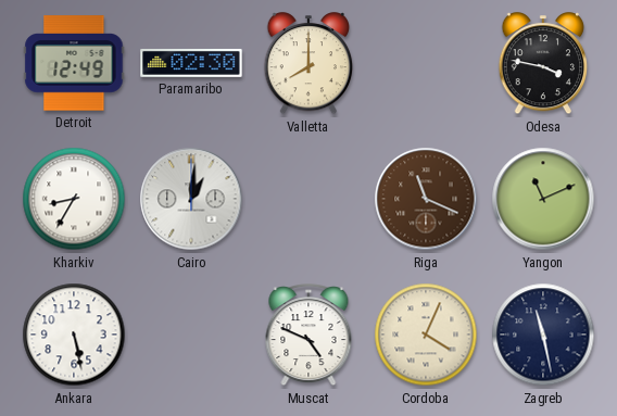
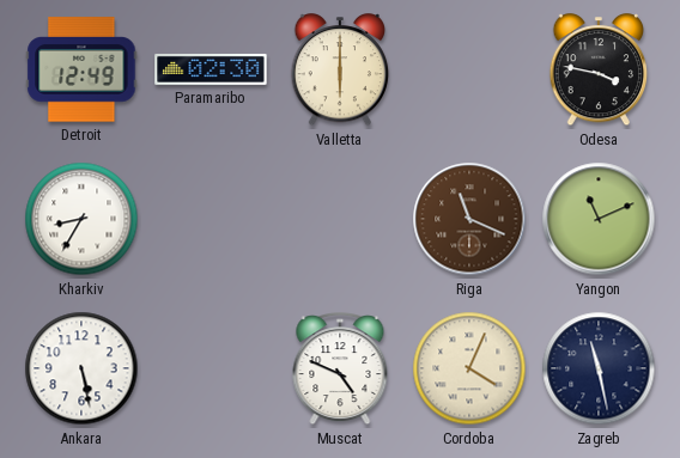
Valletta: 8:00 -> 6:00 (340, 71)
Cairo: 1:01 -> none (191, 199)
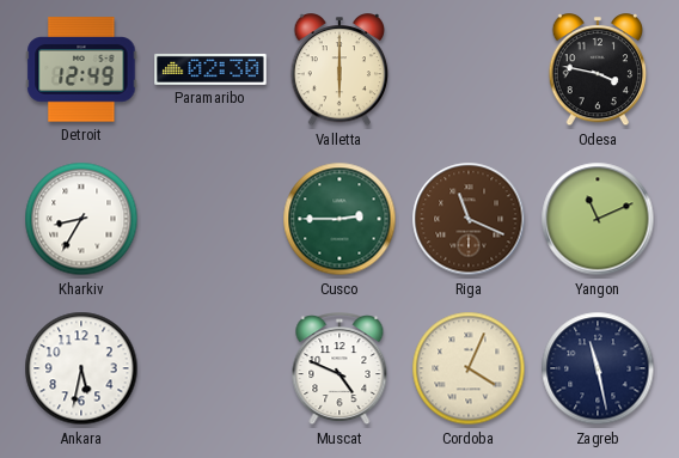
Cusco: none -> 2:45 (339, 219)
Ankara: 5:28 -> 5:32 (81, 368)
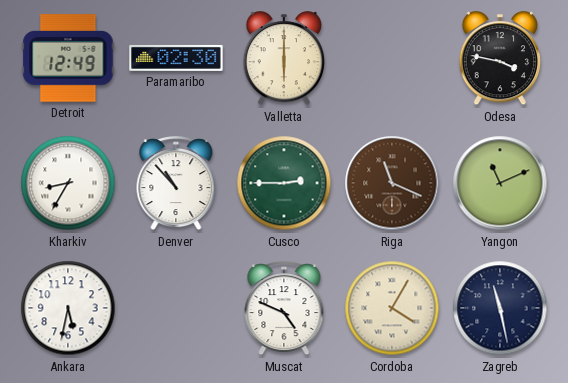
Denver: none -> 10:53 (176, 184)
Cordoba: 4:04 -> 4:05 (392, 308)
